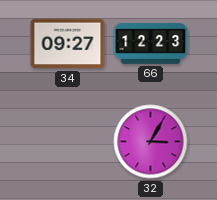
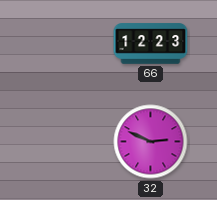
34: 09:27 -> none (68, 44)
32: 3:05 -> 2:49 (151, 142)
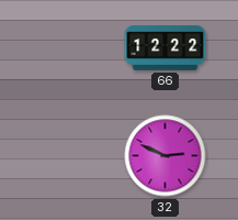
66: 12:23 -> 12:22 (166, 48)
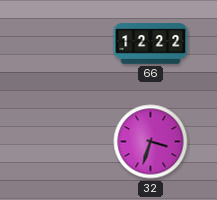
32: 2:49 -> 3:33 (151, 142)
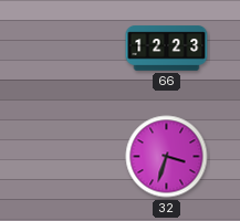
66: 12:22 -> 12:23 (167, 49)
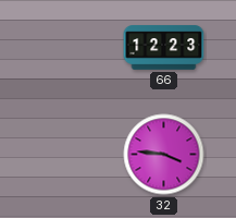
32: 3:33 -> 3:46 (164, 155)
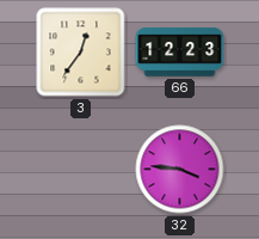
3: none -> 12:36 (81, 53)
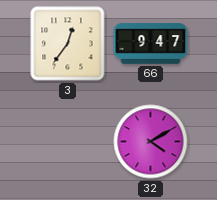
66: 12:23 -> 9:47 (151, 44)
32: 3:46 -> 4:10 (151, 142)
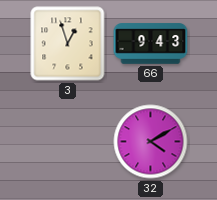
3: 12:36 -> 12:57 (68, 44)
66: 9:47 -> 9:43 (151, 44)
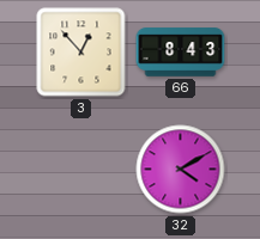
3: 12:57 -> 12:53 (81, 53)
66: 9:43 -> 8:43 (181, 53)
